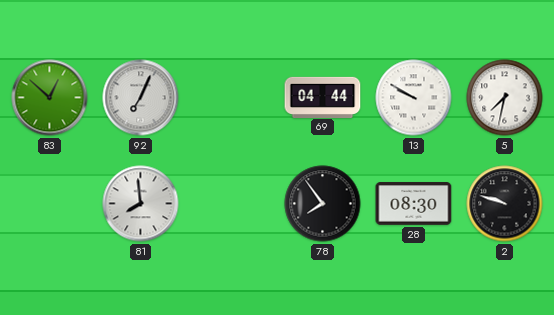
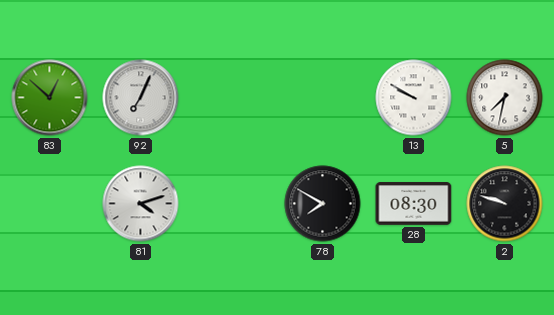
69: 04:44 -> none (323, 97)
81: 7:59 -> 4:12 (141, 204)
78: 7:54 -> 7:50 (323, 204)
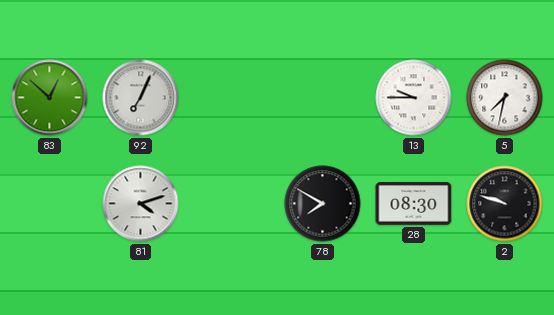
13: 9:50 -> 9:45 (414, 98)
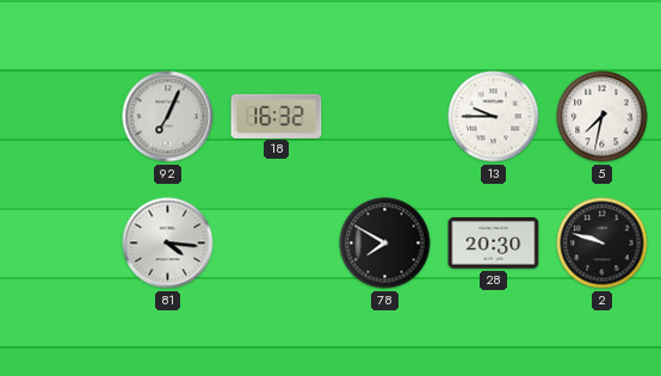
83: 12:52 -> none (50, 98)
18: none -> 16:32 (277, 116)
81: 4:12 -> 4:16 (168, 244)
28: 08:30 -> 20:30 (494, 244)
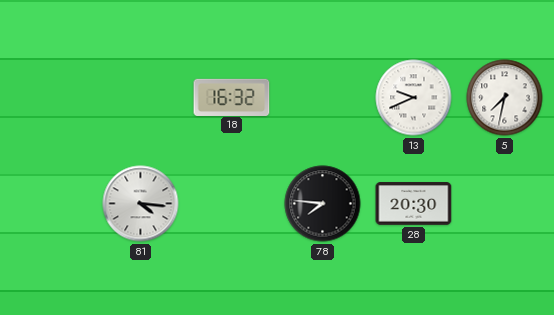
92: 7:04 -> none (168, 117)
13: 9:45 -> 9:41 (414, 98)
78: 7:50 -> 7:46 (323, 204)
2: 9:48 -> none (603, 244)
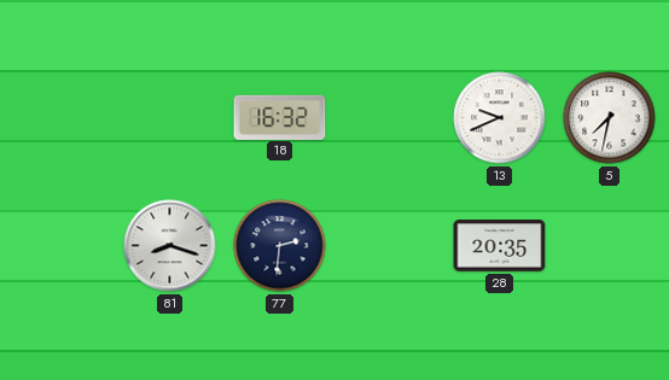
81: 4:16 -> 8:18 (170, 246)
77: none -> 2:31 (280, 246)
78: 7:46 -> none (323, 204)
28: 20:30 -> 20:35 (500, 246)
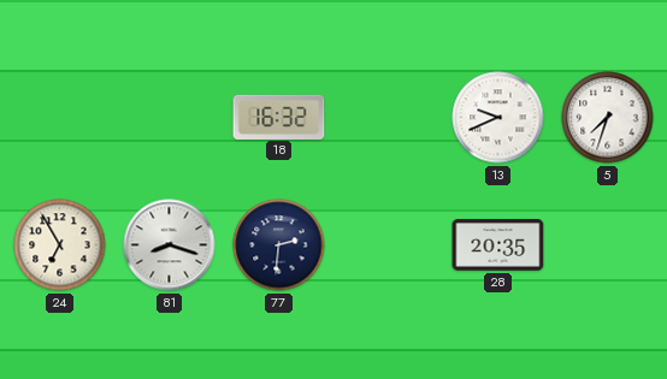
5: 7:32 -> 7:33 (608, 118)
24: none -> 6:55 (60, 245)
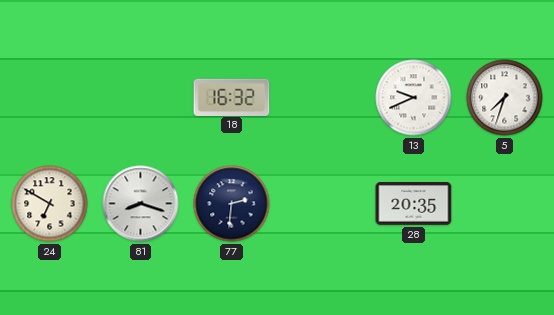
24: 6:55 -> 6:50 (50, 204)
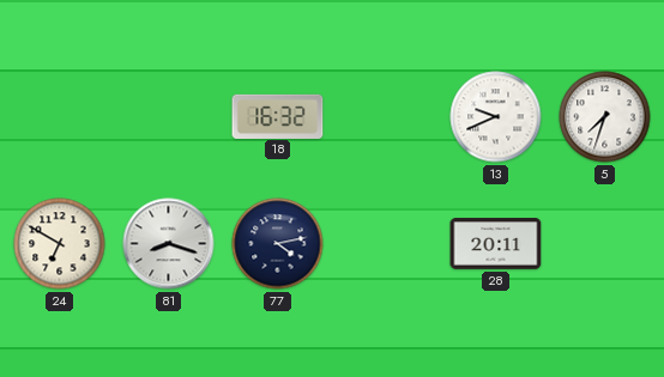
77: 2:31 -> 4:13 (278, 244)
28: 20:35 -> 20:11 (496, 244)
